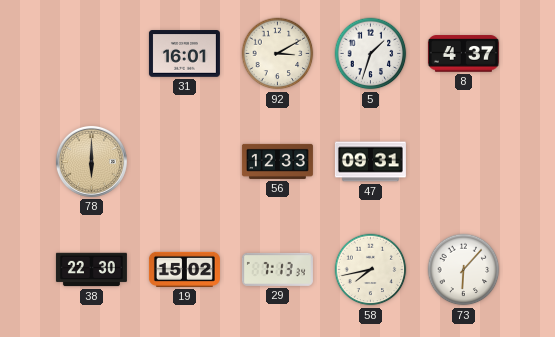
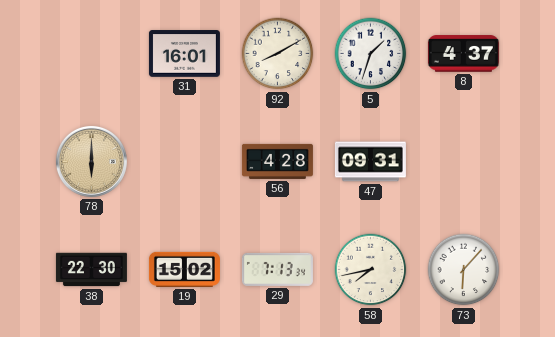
92: 3:10 -> 8:10 (278, 54)
56: 12:33 -> 4:28 (277, 161)
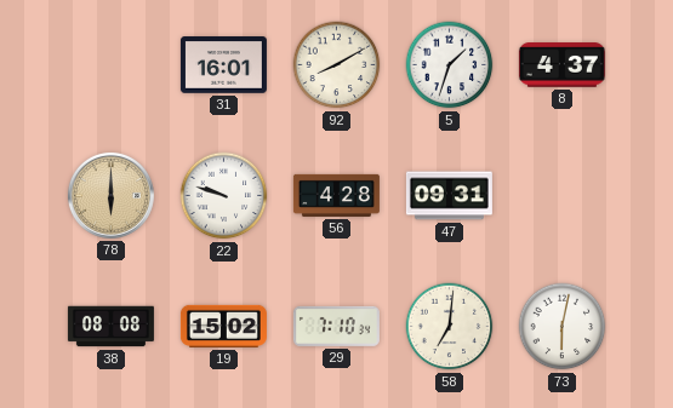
22: none -> 9:48 (224, 196)
38: 22:30 -> 08:08 (110, 327)
29: 7:13 -> 7:10 (336, 326)
58: 7:43 -> 7:01 (450, 327)
73: 6:07 -> 6:02 (563, 327)
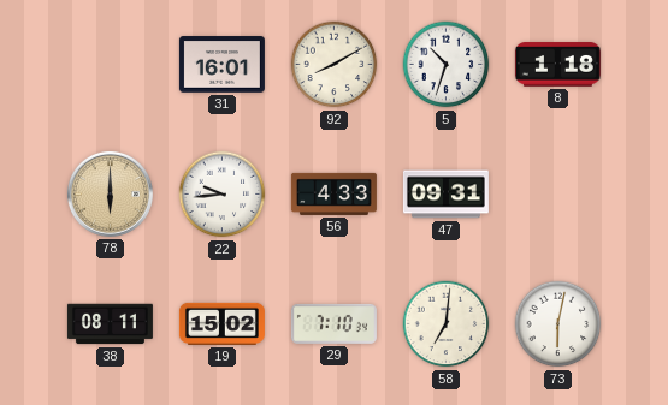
5: 1:33 -> 10:33 (447, 65)
8: 4:37 -> 1:18 (557, 65)
22: 9:48 -> 9:44 (223, 195)
56: 4:28 -> 4:33 (333, 193)
38: 08:08 -> 08:11 (110, 324)
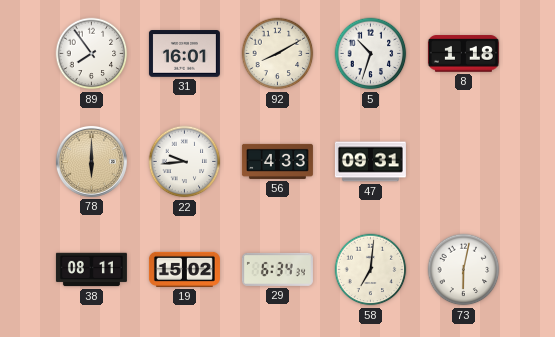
89: none -> 7:54 (92, 54)
29: 7:10 -> 6:34 (277, 269)
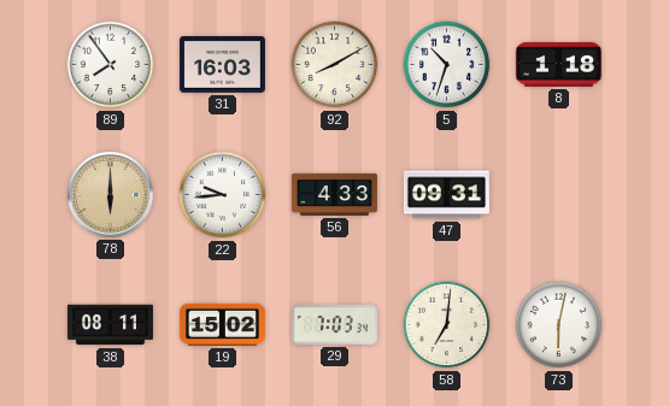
31: 16:01 -> 16:03 (222, 65)
29: 6:34 -> 7:03 (334, 324)
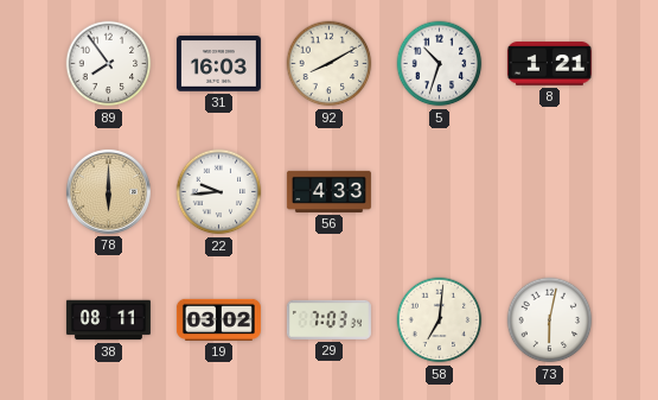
8: 1:18 -> 1:21 (549, 64)
47: 09:31 -> none (446, 195)
19: 15:02 -> 03:02 (218, 319)
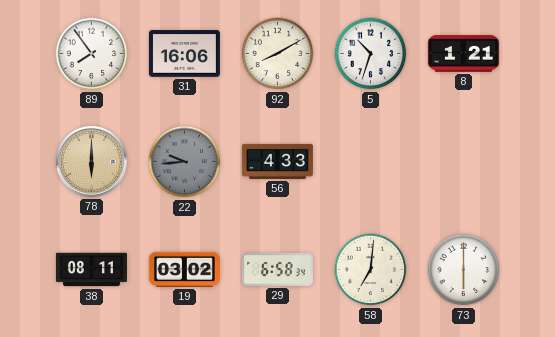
31: 16:03 -> 16:06 (184, 54)
22 dial: white -> grey (185, 162)
29: 7:03 -> 6:58 (277, 269)
73: 6:02 -> 6:00 (464, 270)
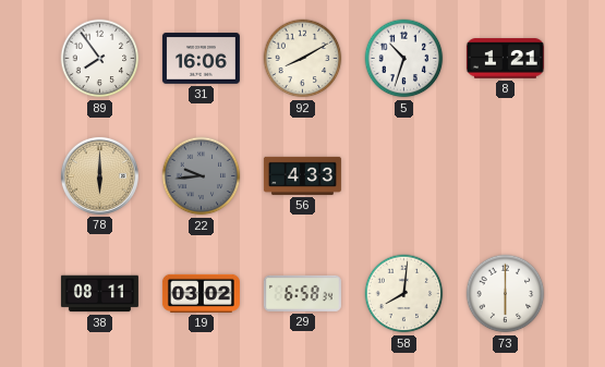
58: 7:01 -> 8:01 (404, 294)
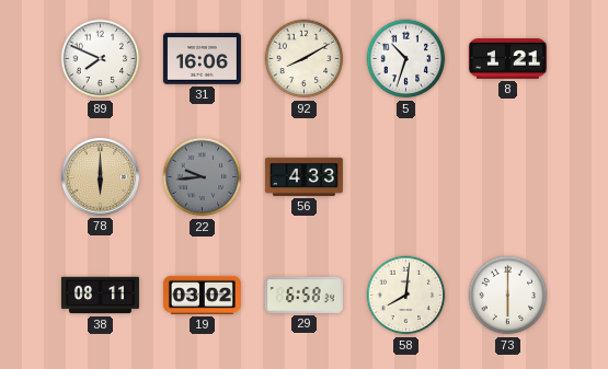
89: 7:54 -> 7:49 (101, 59)
